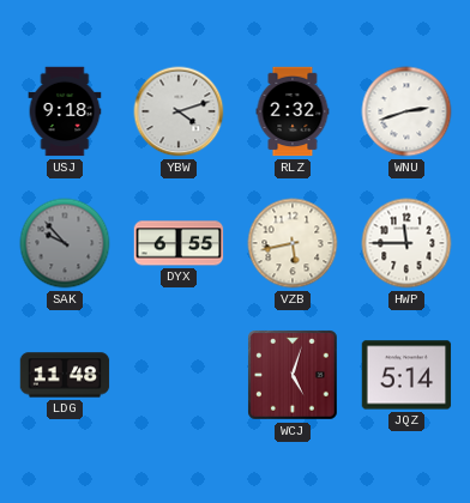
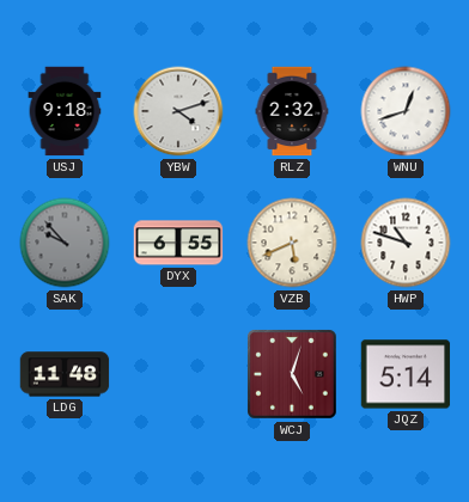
WNU: 2:42 -> 12:42 (406, 111)
VZB: 5:43 -> 5:41 (292, 243)
HWP: 11:45 -> 10:48 (406, 243)
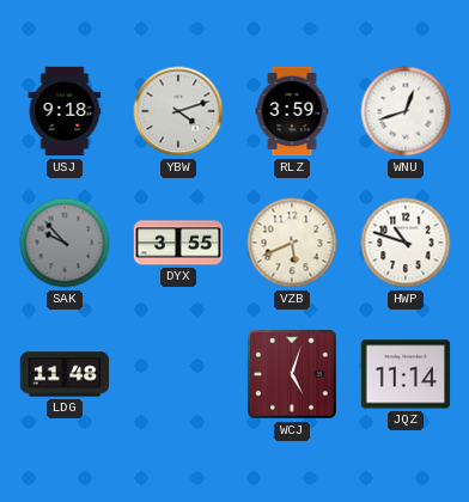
RLZ: 2:32 -> 3:59 (292, 111)
DYX: 6:55 -> 3:55 (178, 243)
JQZ: 5:14 -> 11:14 (406, 374)
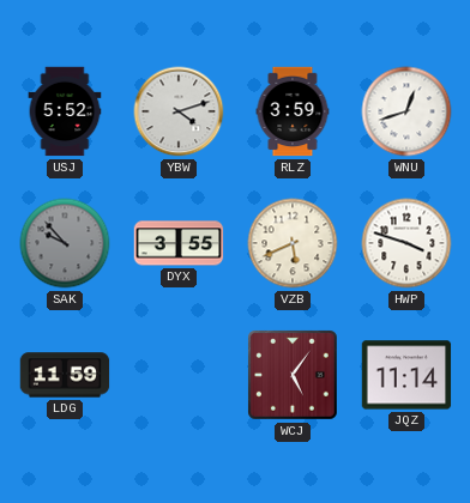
USJ: 9:18 -> 5:52 (65, 111)
HWP: 10:48 -> 3:48 (406, 243)
LDG: 11:48 -> 11:59 (65, 375)
WCJ: 5:03 -> 5:06 (293, 375)
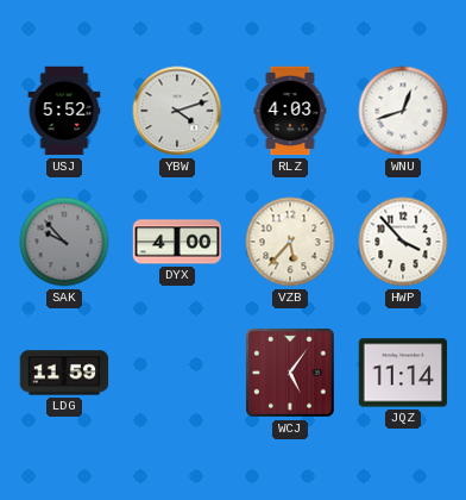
RLZ: 3:59 -> 4:03 (290, 111)
DYX: 3:55 -> 4:00 (177, 242)
VZB: 5:41 -> 5:37 (290, 242)
HWP: 3:48 -> 3:53 (403, 242)
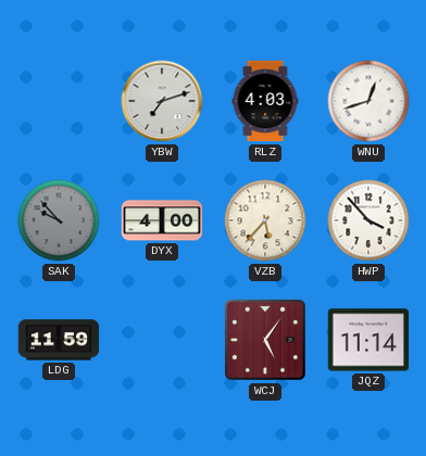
USJ: 5:52 -> none (64, 111)
YBW: 4:12 -> 7:12 (162, 101)
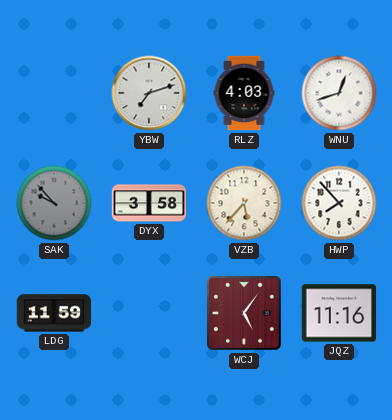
DYX: 4:00 -> 3:58 (149, 203)
HWP: 3:53 -> 7:53 (339, 203)
JQZ: 11:14 -> 11:16 (339, 313)
